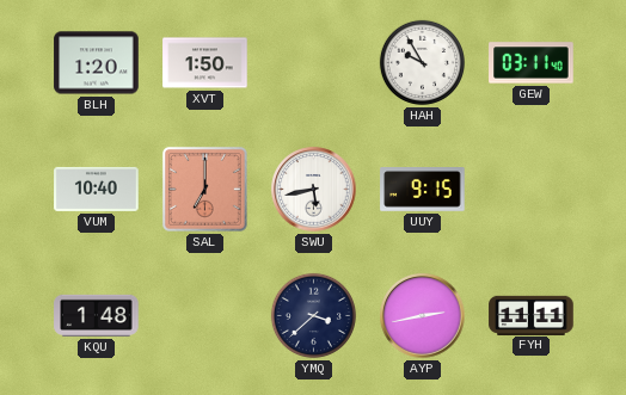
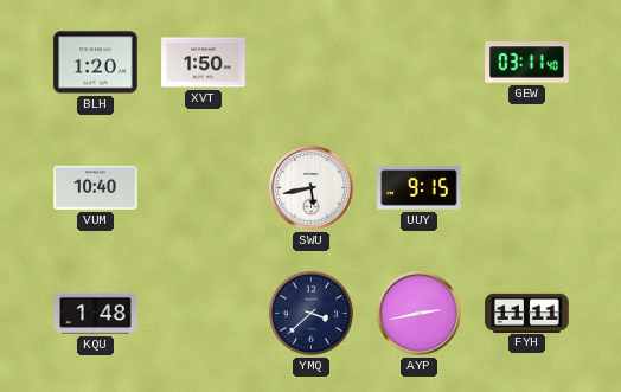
HAH: 9:55 -> none (422, 62)
SAL: 7:00 -> none (204, 189)
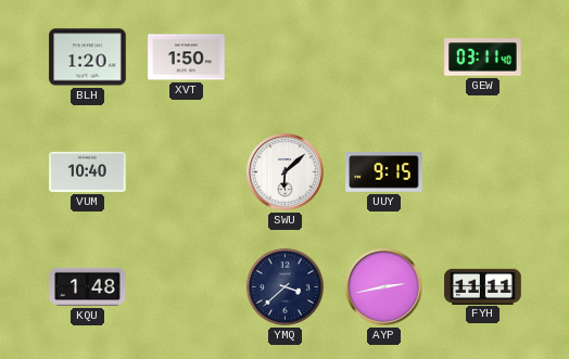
SWU: 5:43 -> 6:08 (286, 172)
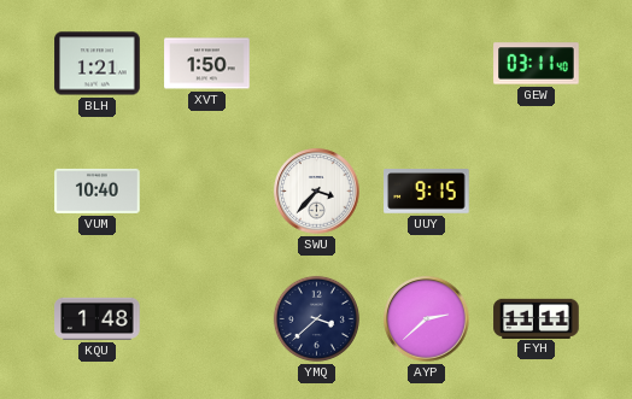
BLH: 1:20 -> 1:21 (98, 64)
SWU: 6:08 -> 3:37 (317, 192)
AYP: 2:43 -> 2:38 (427, 319)
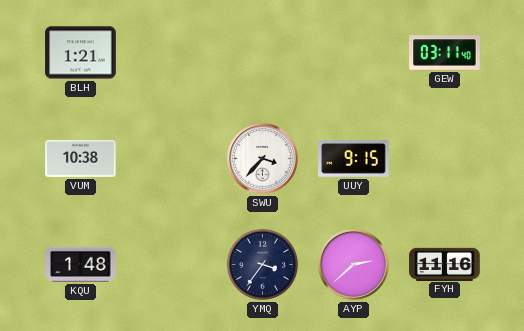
XVT: 1:50 -> none (207, 64)
VUM: 10:40 -> 10:38 (81, 158)
YMQ: 3:38 -> 3:36 (262, 264)
FYH: 11:11 -> 11:16 (445, 264)
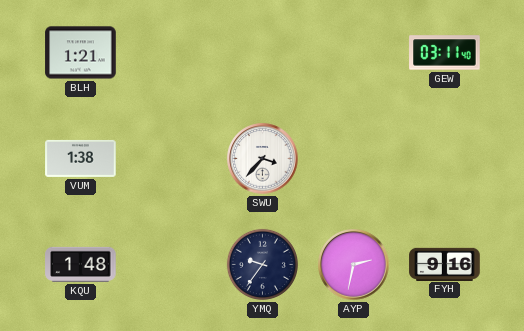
VUM: 10:38 -> 1:38 (81, 158)
UUY: 9:15 -> none (354, 159)
YMQ: 3:36 -> 9:36 (262, 264)
AYP: 2:38 -> 2:32 (354, 265)
FYH: 11:16 -> 9:16 (445, 264)
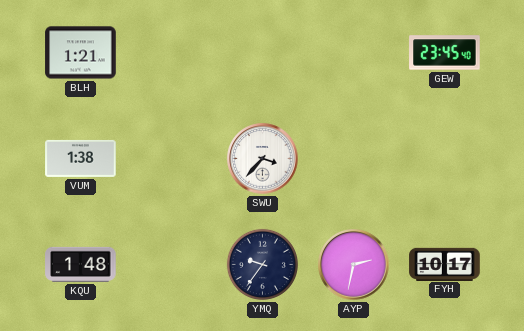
GEW: 03:11 -> 23:45 (445, 53)
FYH: 9:16 -> 10:17 (445, 264)
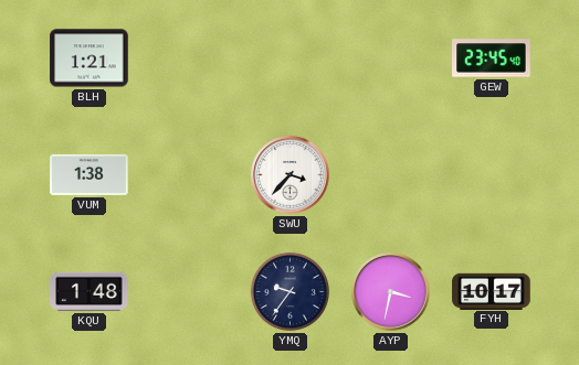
AYP: 2:32 -> 3:32 (391, 292)
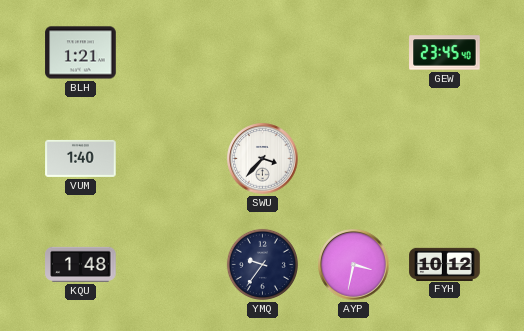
VUM: 1:38 -> 1:40 (81, 158)
FYH: 10:17 -> 10:12 (445, 264)
